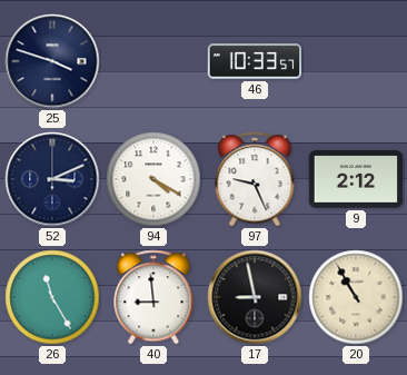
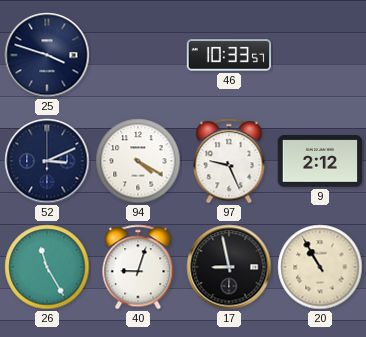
40: 8:59 -> 9:03 (138, 267)
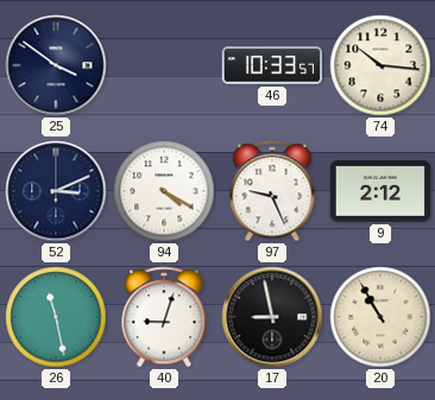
25: 3:48 -> 3:51 (56, 65)
74: none -> 10:16 (380, 65)
26: 11:25 -> 11:28 (56, 317)
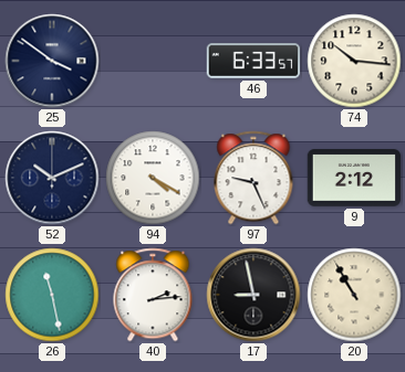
46: 10:33 -> 6:33 (253, 61)
52: 3:11 -> 10:11 (52, 178)
40: 9:03 -> 2:14 (153, 295)
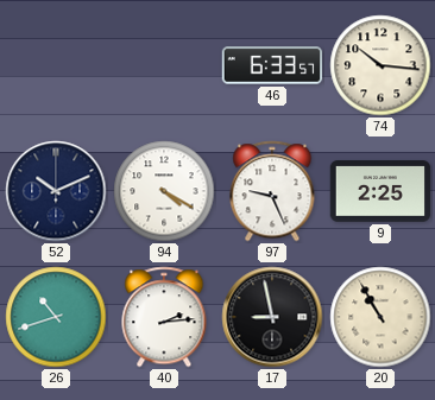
25: 3:51 -> none (52, 61)
9: 2:12 -> 2:25 (380, 191)
26: 11:28 -> 10:42 (56, 317)
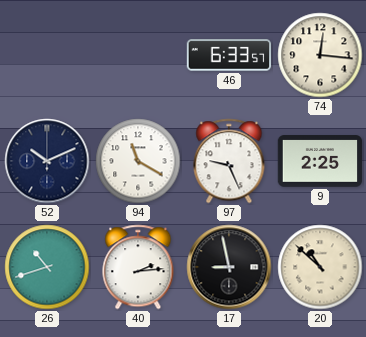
74: 10:16 -> 12:16 (320, 55)
94: 4:20 -> 11:20 (138, 161)
20: 10:55 -> 10:52 (320, 267)
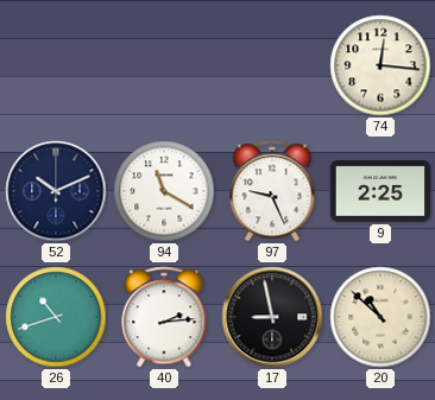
46: 6:33 -> none (229, 55)
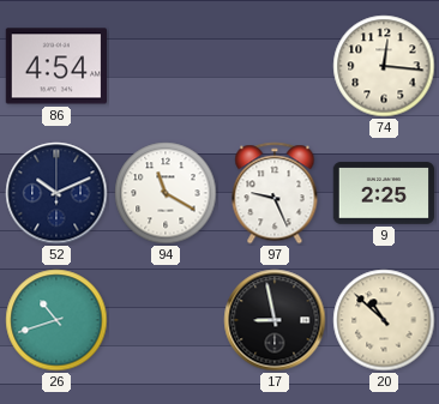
86: none -> 4:54 (55, 66)
40: 2:14 -> none (164, 317)
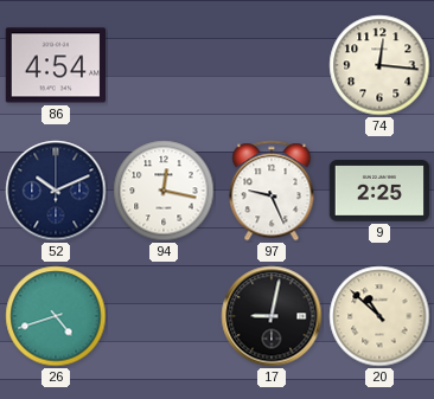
94: 11:20 -> 12:17 (164, 191)
26: 10:42 -> 4:42 (56, 316)
17: 8:58 -> 9:02 (272, 316)
